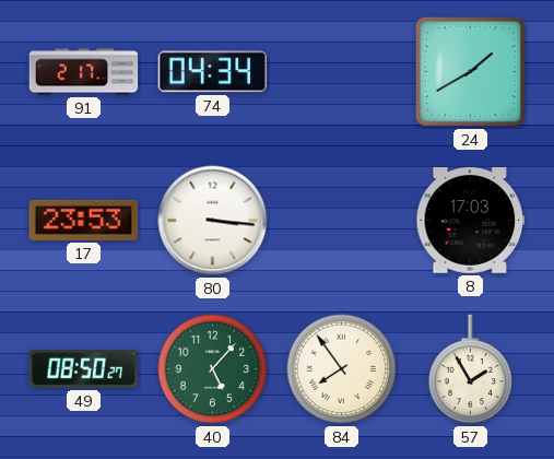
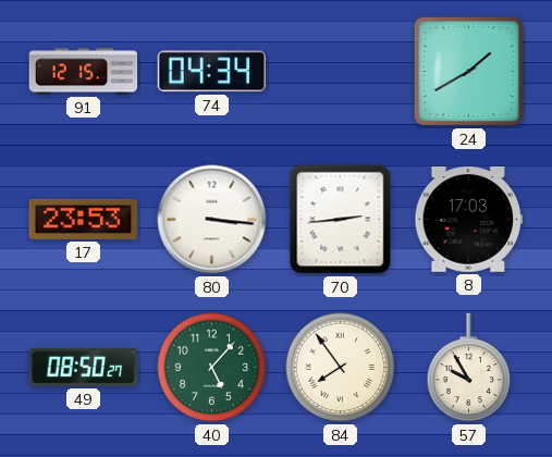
91: 2:17 -> 12:15 (84, 72)
70: none -> 2:44 (341, 220)
57: 1:55 -> 9:55 (469, 368)
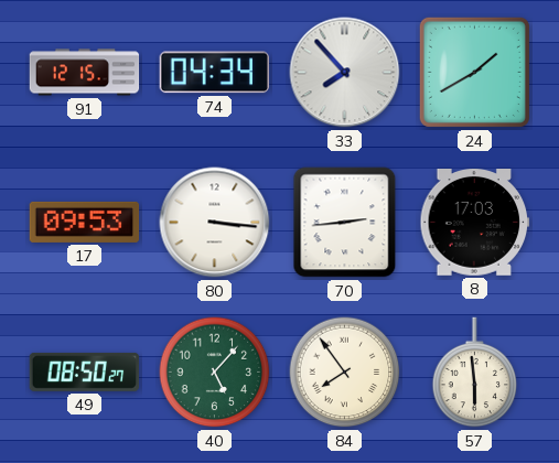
33: none -> 7:53 (345, 73)
17: 23:53 -> 09:53 (85, 222)
57: 9:55 -> 5:59 (475, 373)
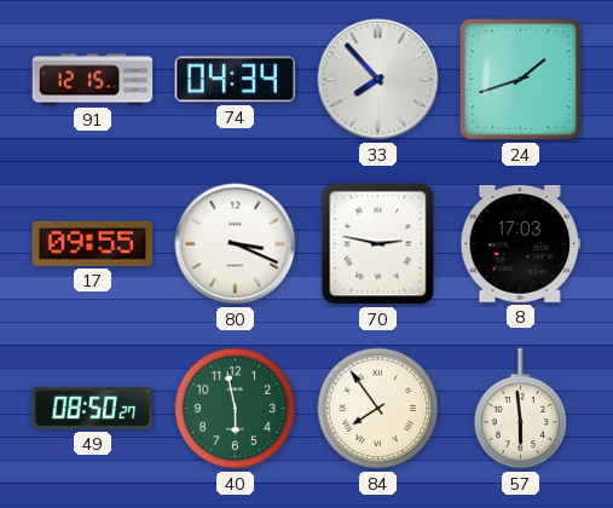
24: 1:40 -> 1:42 (520, 79)
17: 09:53 -> 09:55 (93, 243)
80: 3:16 -> 3:19 (236, 244)
70: 2:44 -> 2:47 (378, 244)
40: 5:07 -> 5:58 (236, 409)
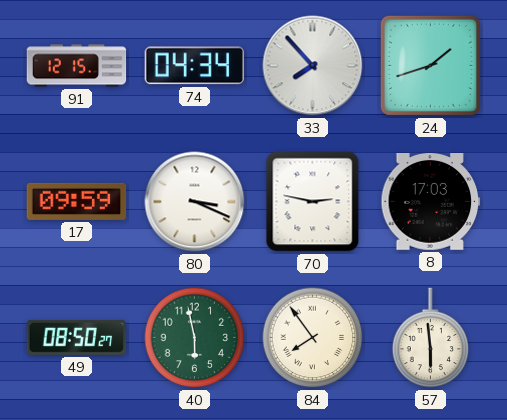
17: 09:55 -> 09:59 (77, 201)
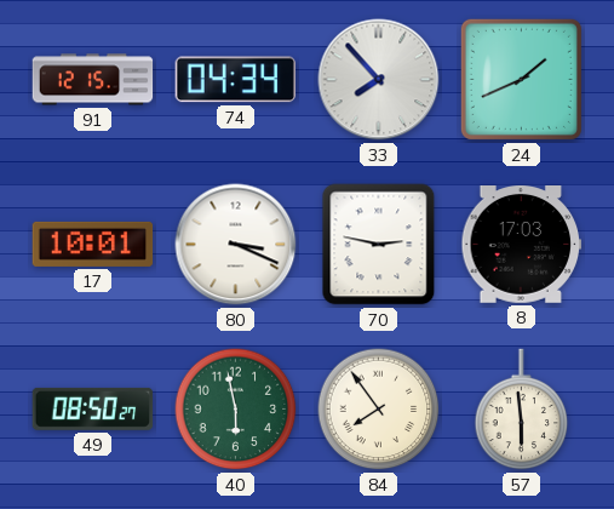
24: 1:42 -> 1:41 (521, 79)
17: 09:59 -> 10:01 (93, 244)
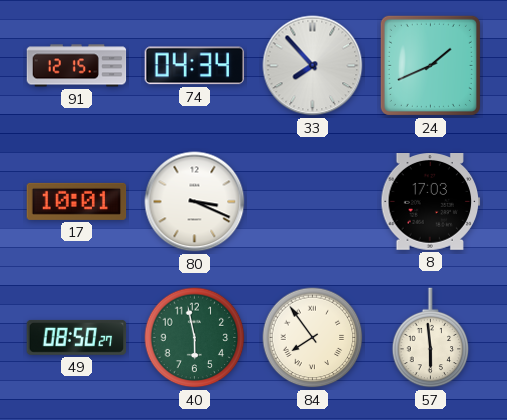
70: 2:47 -> none (379, 245)
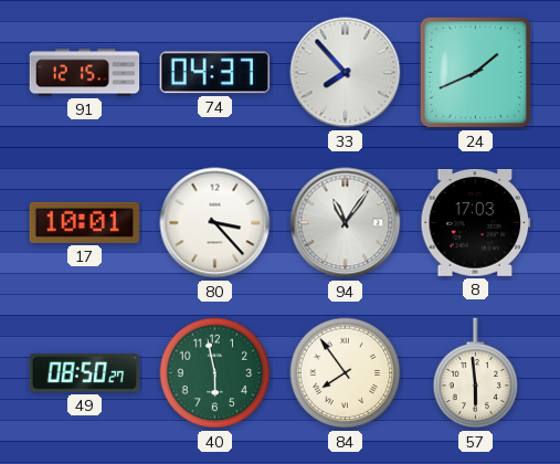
74: 04:34 -> 04:37 (214, 73)
80: 3:19 -> 3:23 (215, 223)
94: none -> 11:06 (346, 223)
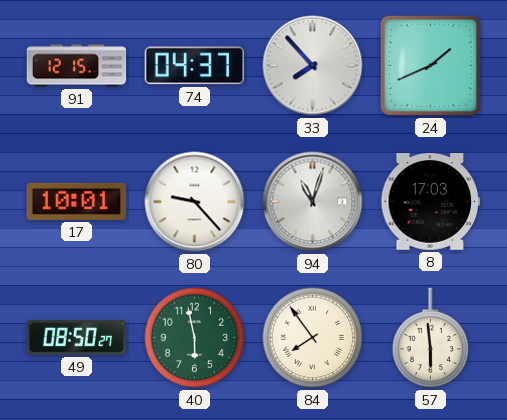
80: 3:23 -> 9:23 (195, 202)
94: 11:06 -> 11:03 (313, 202)
